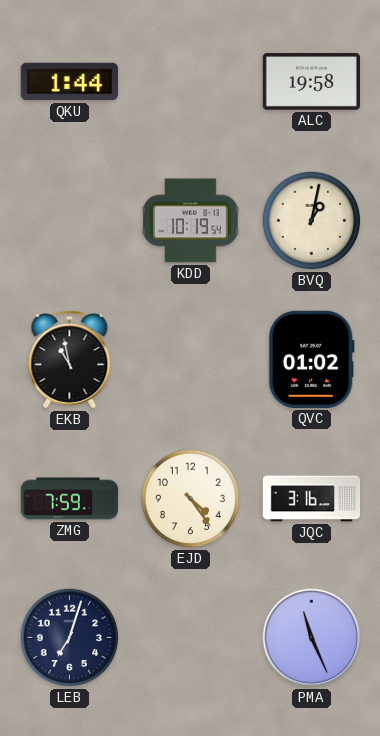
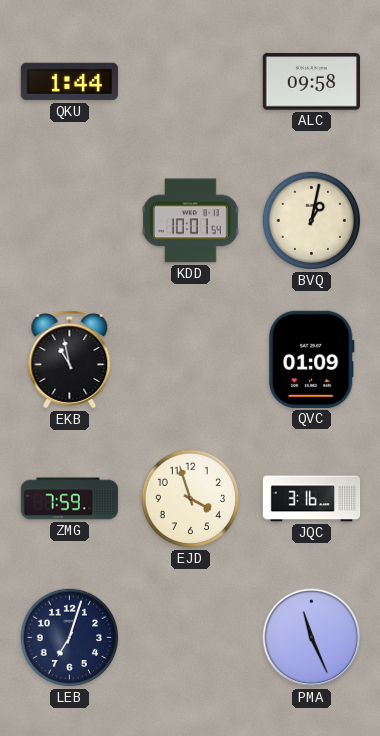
ALC: 19:58 -> 09:58 (311, 82)
KDD: 10:19 -> 10:01 (190, 221)
QVC: 01:02 -> 01:09 (311, 359)
EJD: 4:24 -> 3:57 (191, 499)
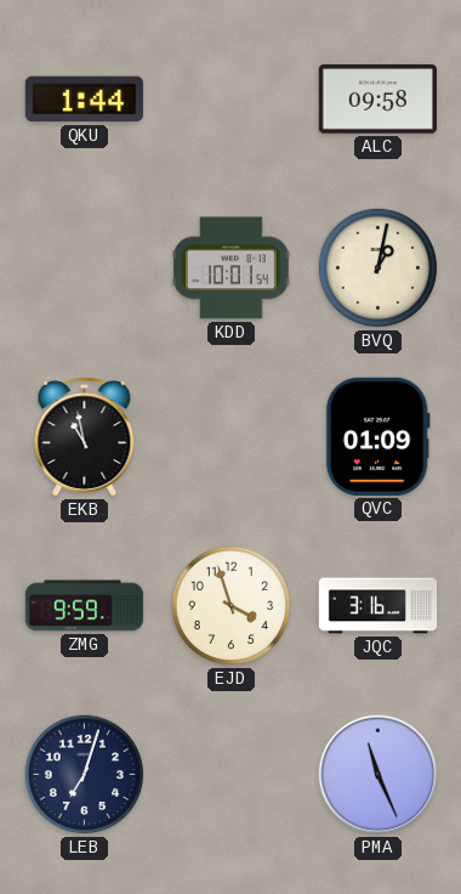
ZMG: 7:59 -> 9:59 (85, 606)
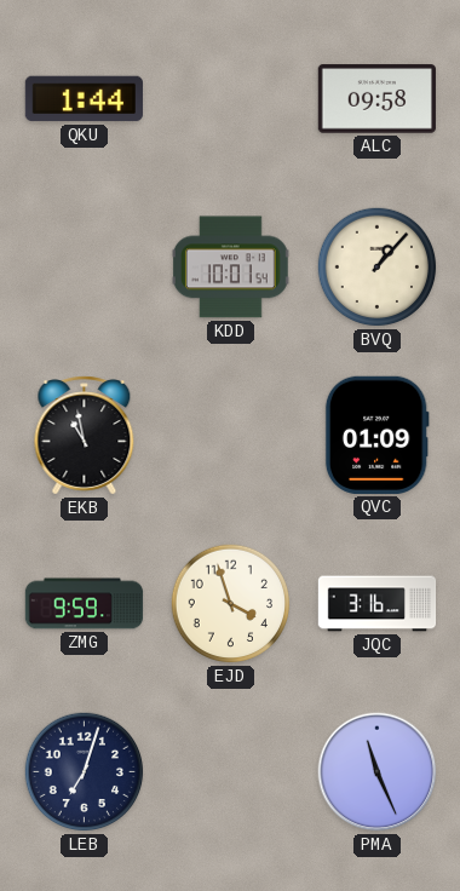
BVQ: 1:02 -> 1:07 (378, 268)
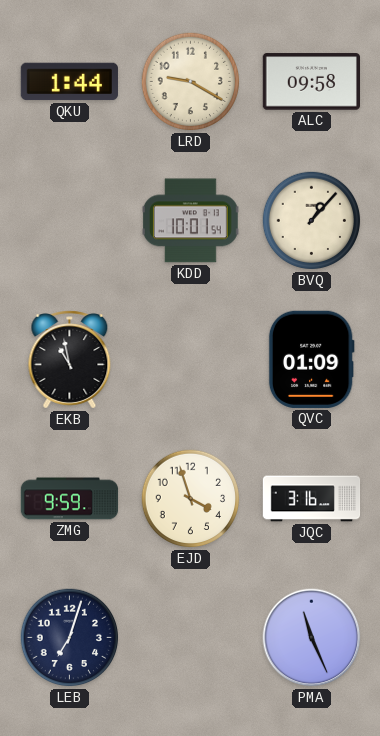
LRD: none -> 9:20 (191, 82)
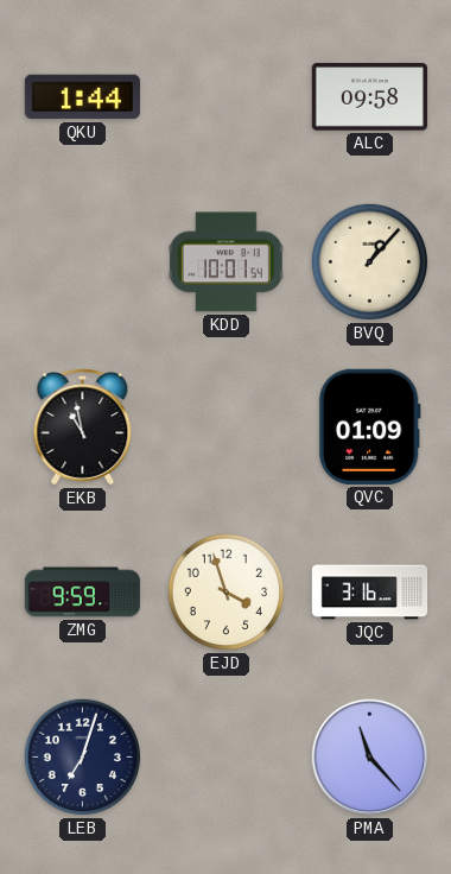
LRD: 9:20 -> none (191, 82)
PMA: 11:26 -> 11:23 (370, 758)
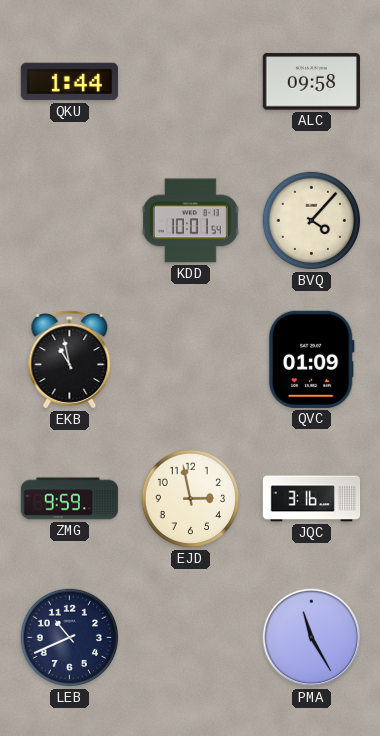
BVQ: 1:07 -> 4:07 (312, 221)
EJD: 3:57 -> 2:58 (191, 499)
LEB: 7:03 -> 10:41 (70, 638)
PMA: 11:23 -> 11:25 (312, 638)
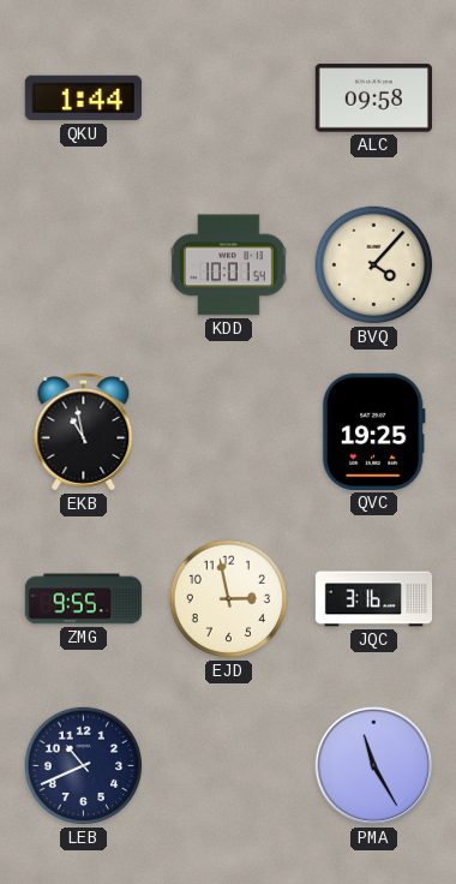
QVC: 01:09 -> 19:25 (373, 431)
ZMG: 9:59 -> 9:55 (84, 599)
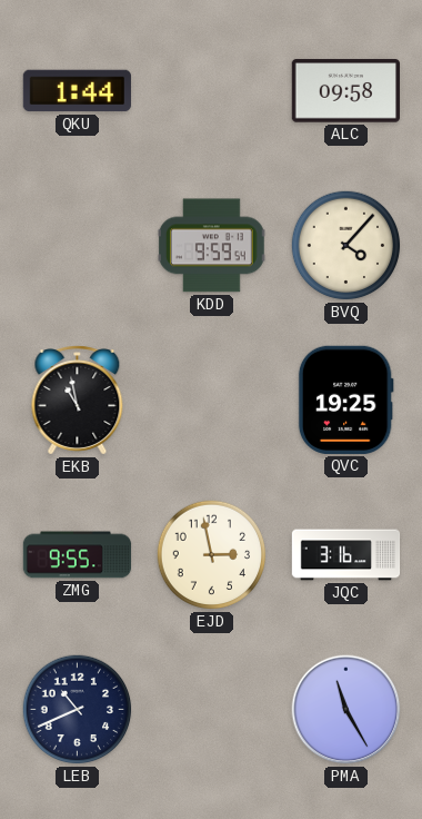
KDD: 10:01 -> 9:59 (211, 246)
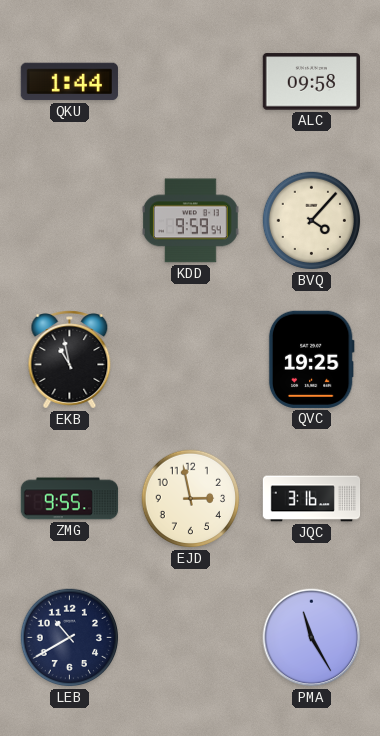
LEB: 10:41 -> 10:40 (70, 638)
